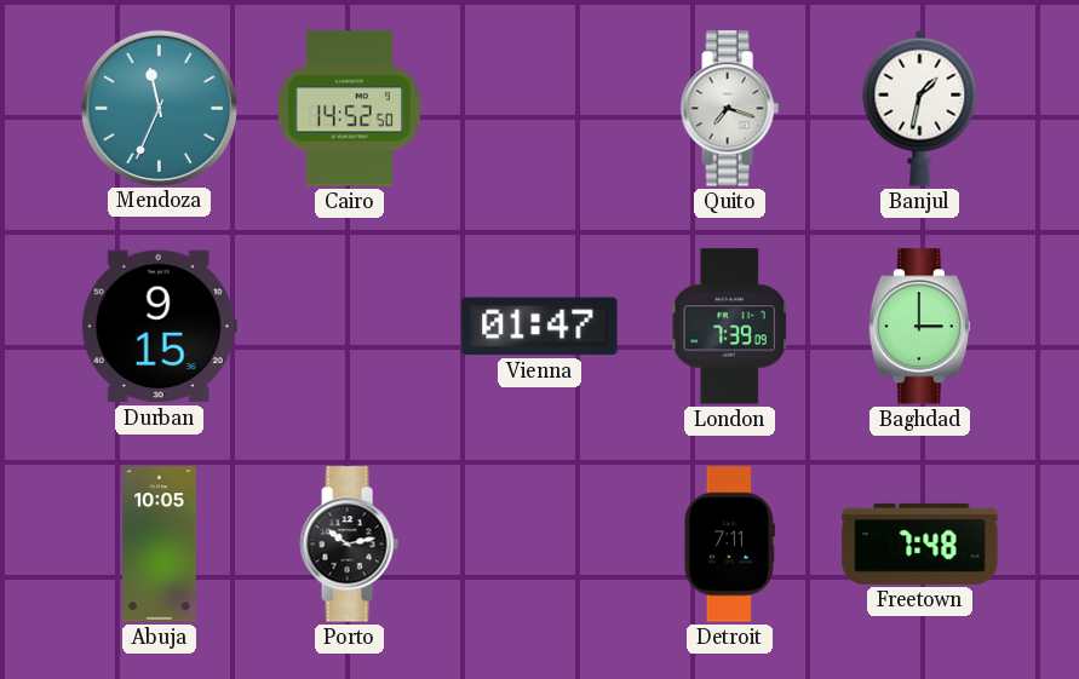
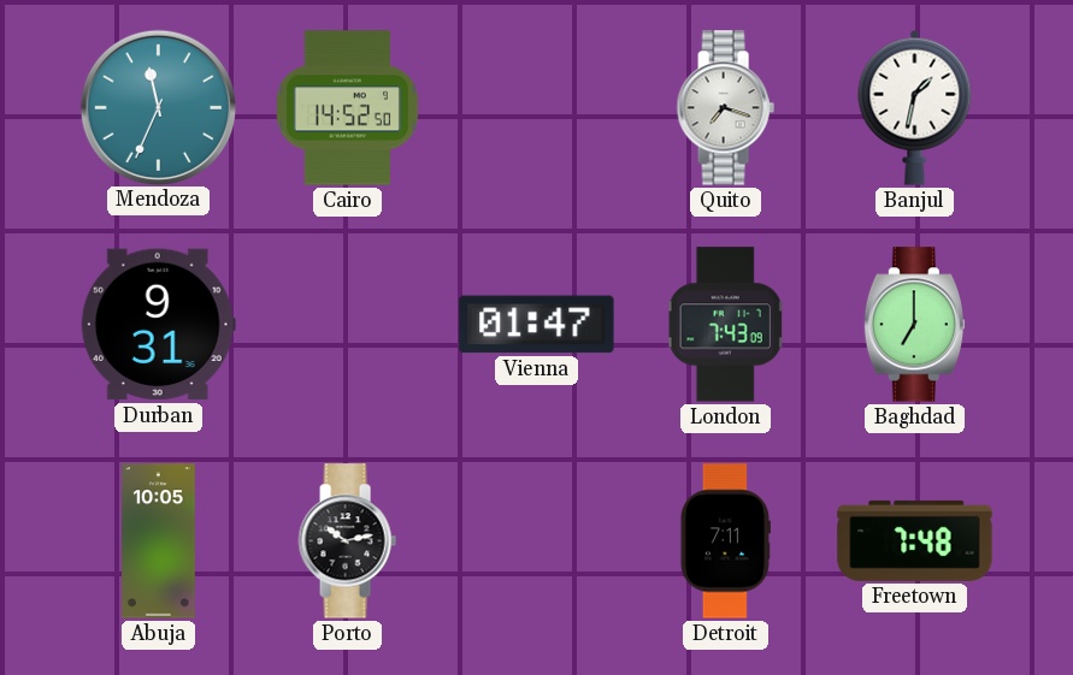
Durban: 9:15 -> 9:31 (158, 325)
London: 7:39 -> 7:43 (726, 325)
Baghdad: 3:00 -> 7:00 (915, 325)
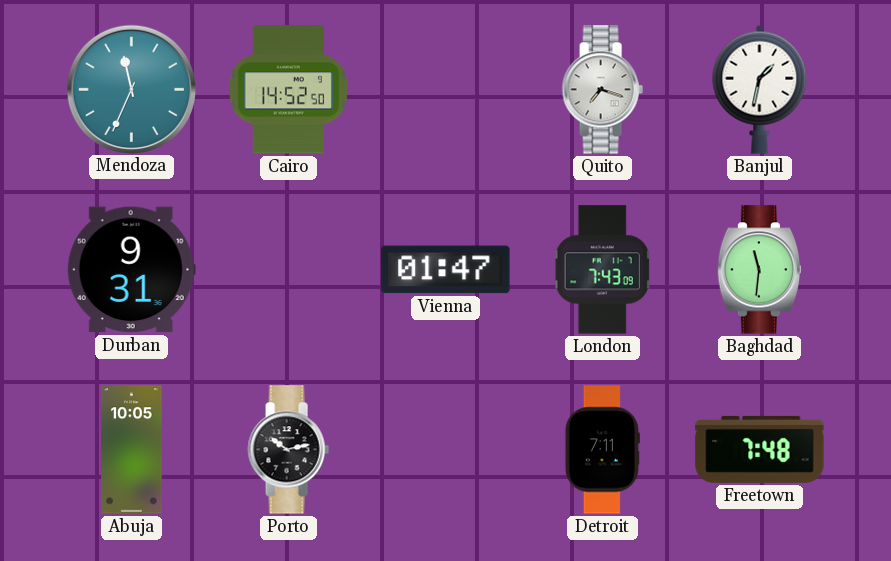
Baghdad: 7:00 -> 11:31 (760, 270)
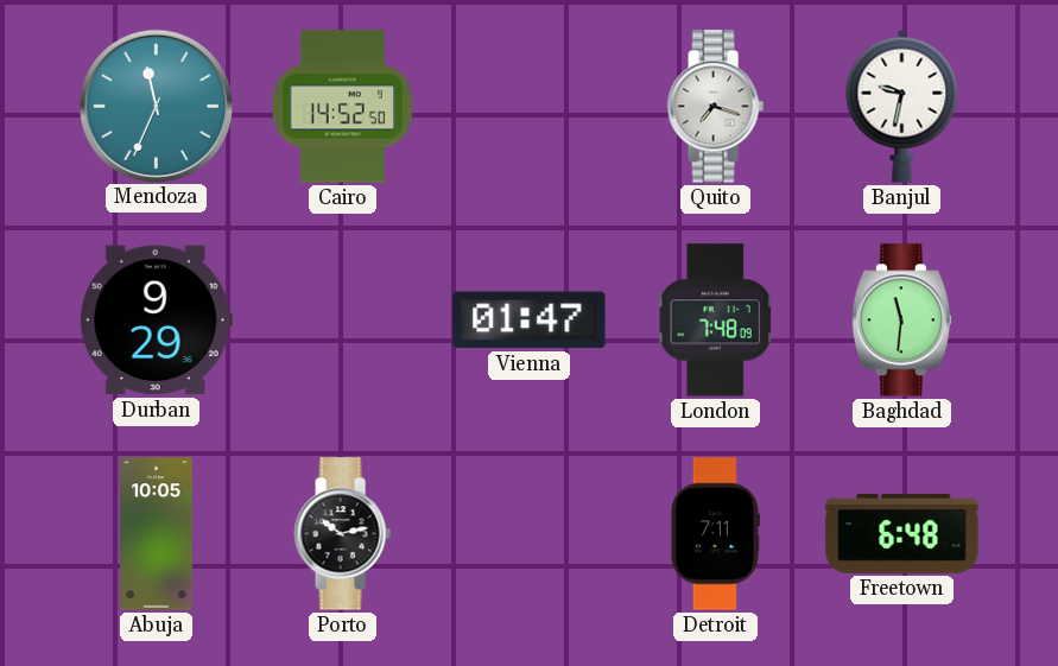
Banjul: 1:32 -> 9:32 (902, 106)
Durban: 9:31 -> 9:29 (156, 321)
London: 7:43 -> 7:48 (716, 321)
Freetown: 7:48 -> 6:48 (902, 533)
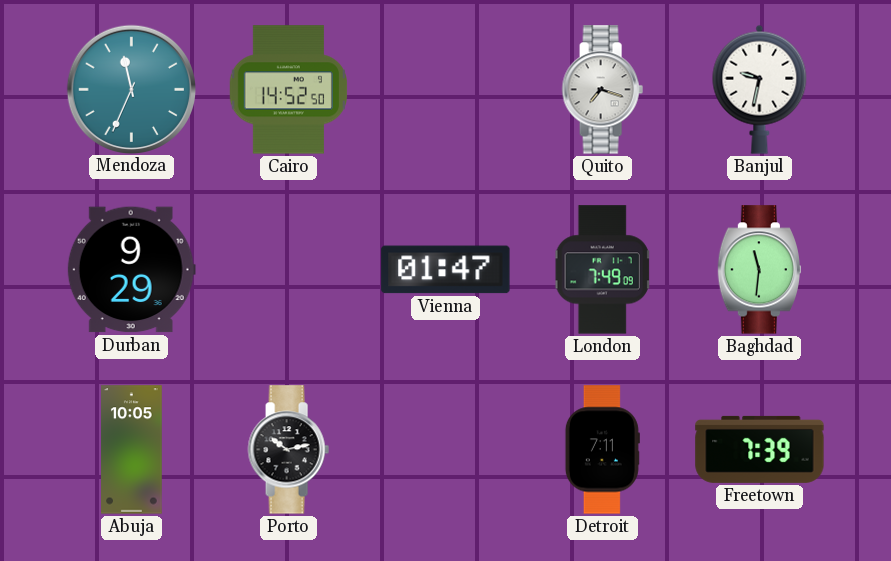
London: 7:48 -> 7:49 (603, 270)
Freetown: 6:48 -> 7:39 (760, 449)
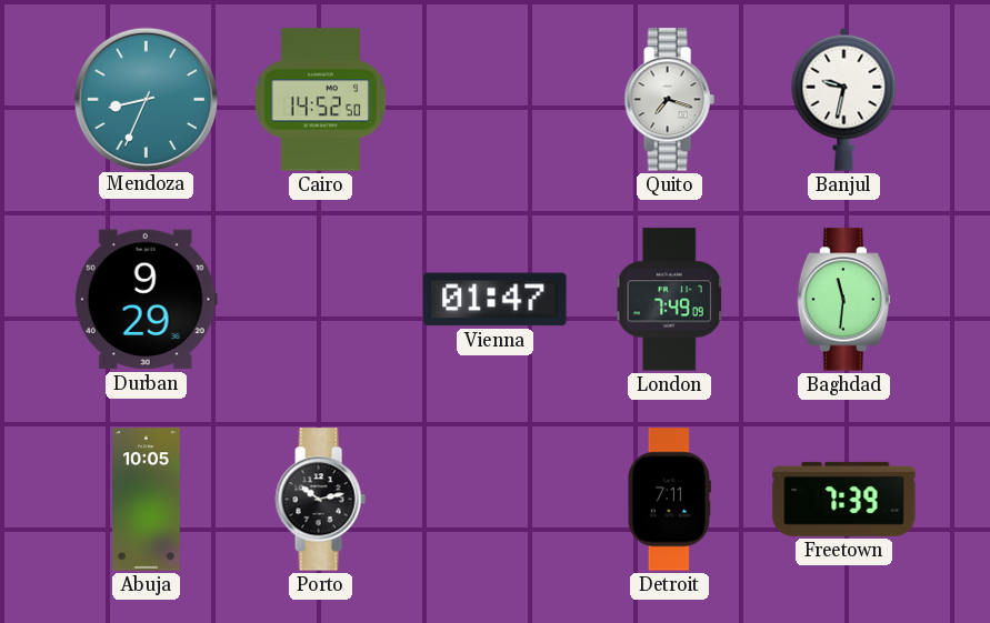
Mendoza: 11:34 -> 8:34 (146, 99)
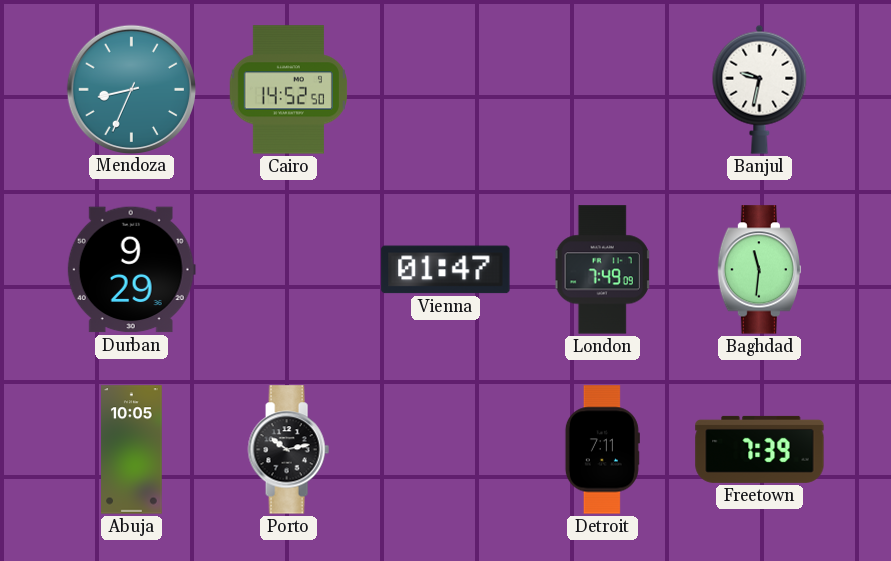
Quito: 7:18 -> none (669, 100)
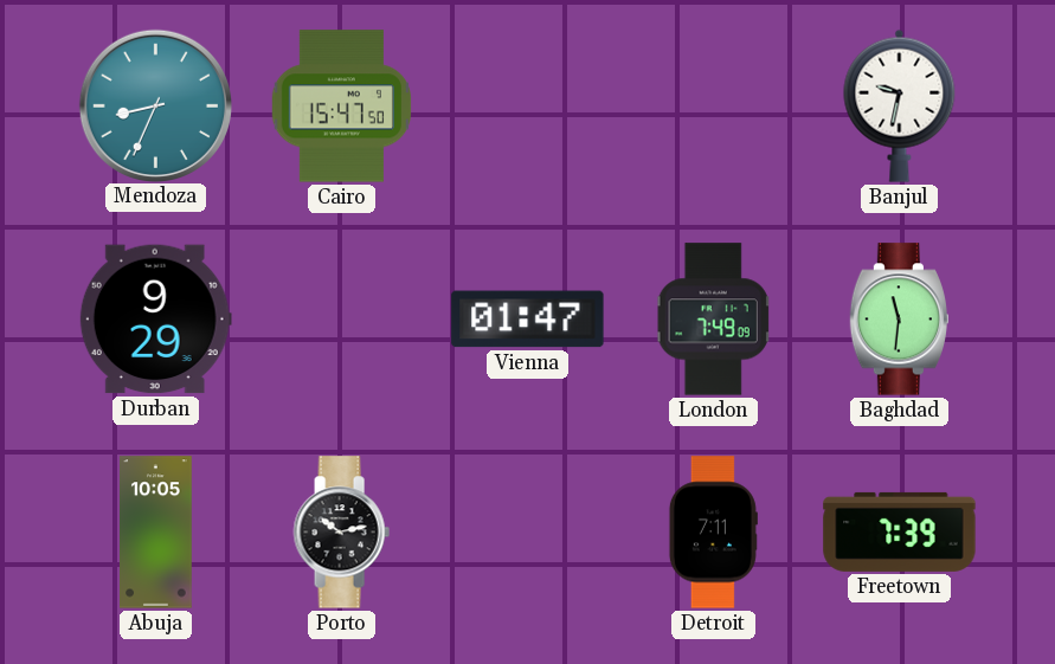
Cairo: 14:52 -> 15:47 (341, 107)
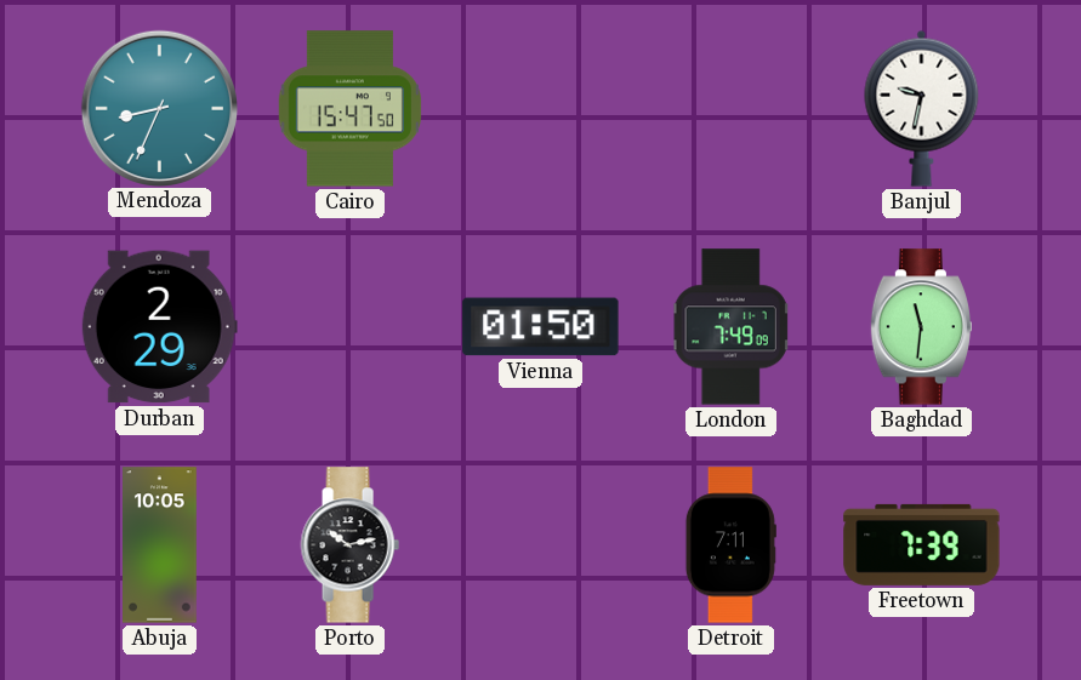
Durban: 9:29 -> 2:29 (159, 327)
Vienna: 01:47 -> 01:50 (541, 327)
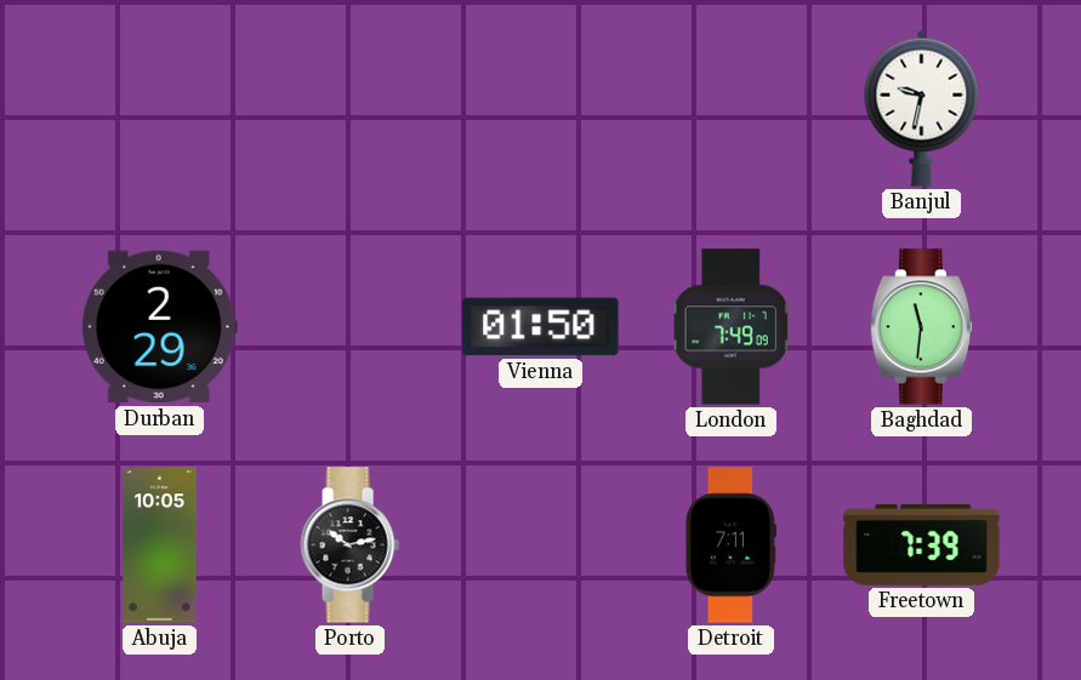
Mendoza: 8:34 -> none (159, 108)
Cairo: 15:47 -> none (349, 109)
